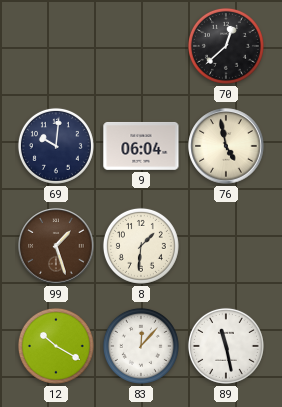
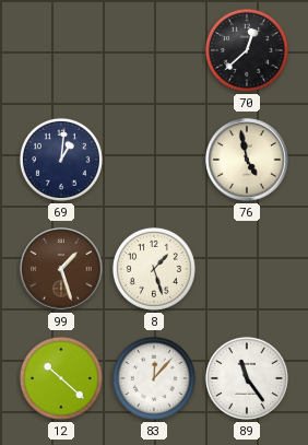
69: 10:01 -> 1:01 (61, 160)
9: 06:04 -> none (141, 146)
8: 1:31 -> 1:27 (154, 269)
12: 10:20 -> 10:22 (61, 378)
89: 11:28 -> 11:24 (247, 378)
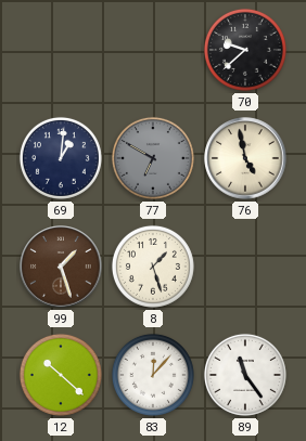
70: 12:38 -> 9:38 (245, 50)
77: none -> 6:50 (153, 158)
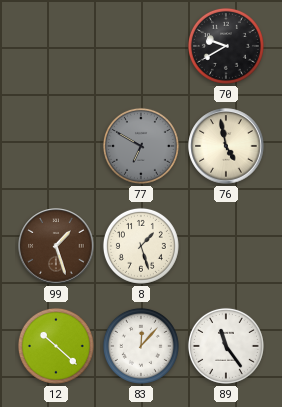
70: 9:38 -> 9:40 (226, 46)
69: 1:01 -> none (61, 158)
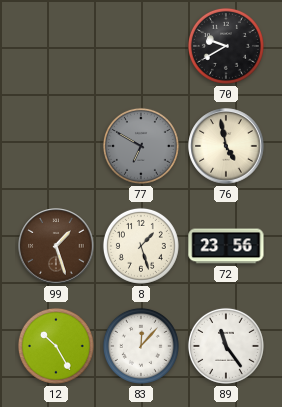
72: none -> 23:56 (226, 246)
12: 10:22 -> 10:25 (56, 346)
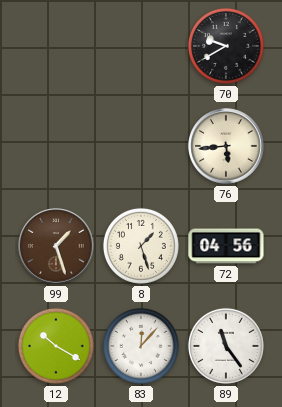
77: 6:50 -> none (141, 146)
76: 4:58 -> 5:44 (226, 146)
72: 23:56 -> 04:56 (226, 246)
12: 10:25 -> 10:20 (56, 346)
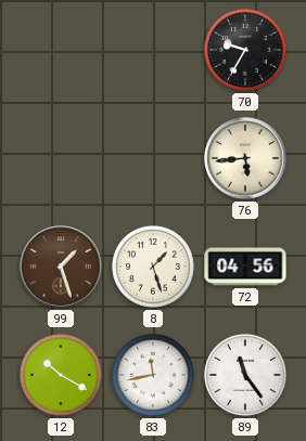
70: 9:40 -> 9:35 (245, 50)
83: 12:07 -> 11:43 (153, 375)
